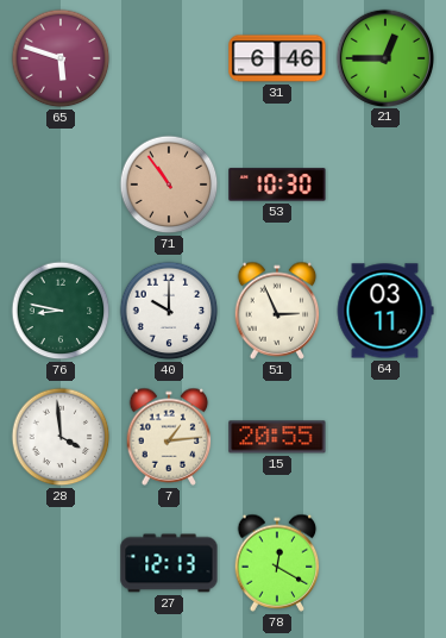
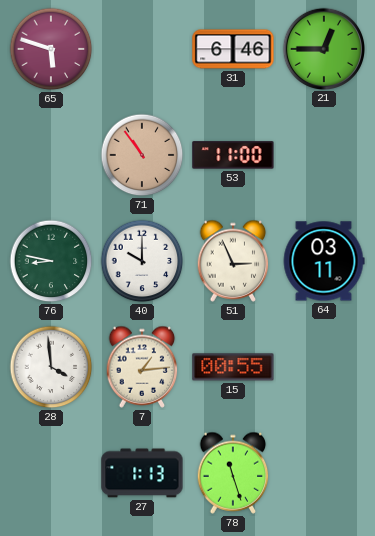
53: 10:30 -> 11:00 (233, 155)
15: 20:55 -> 00:55 (233, 367)
27: 12:13 -> 1:13 (142, 473)
78: 12:20 -> 11:27 (233, 473)
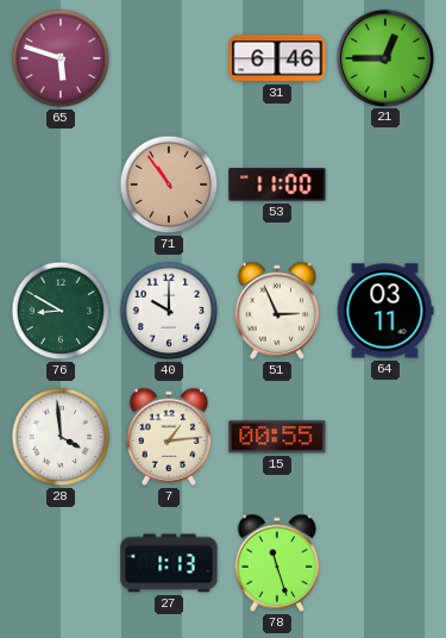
76: 8:47 -> 8:50 (61, 311)
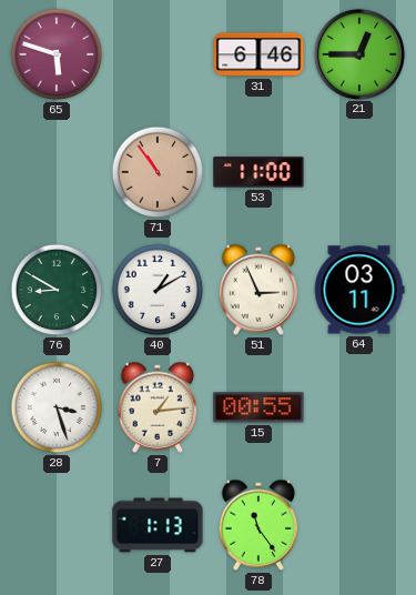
40: 10:00 -> 1:10 (158, 290)
28: 3:59 -> 3:27 (57, 407)
78: 11:27 -> 11:24 (258, 525)
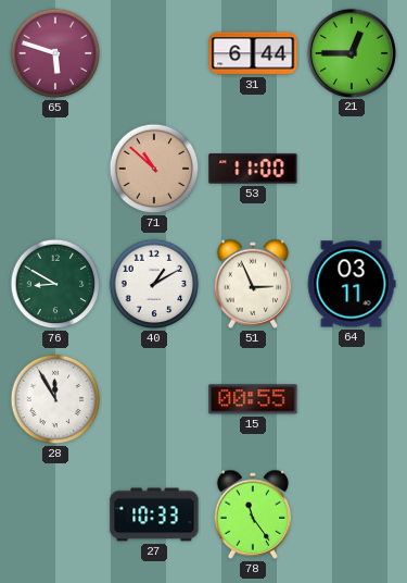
31: 6:46 -> 6:44 (253, 53)
71: 10:54 -> 10:52 (154, 169)
28: 3:27 -> 11:55 (55, 399)
7: 1:14 -> none (158, 407)
27: 1:13 -> 10:33 (154, 514)
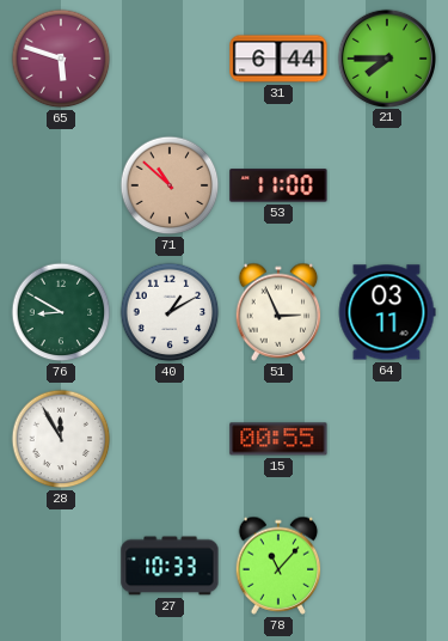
21: 12:45 -> 7:45 (386, 57)
78: 11:24 -> 11:07 (278, 566)
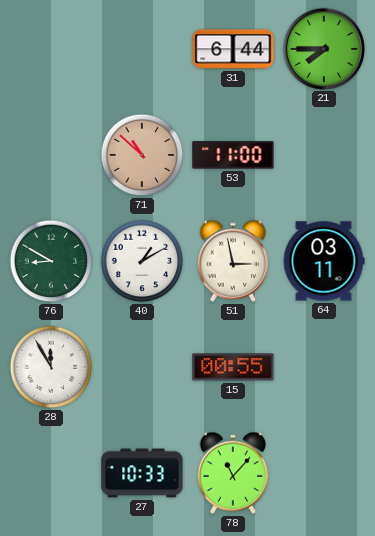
65: 5:48 -> none (61, 59)
51: 2:56 -> 2:58 (233, 261)
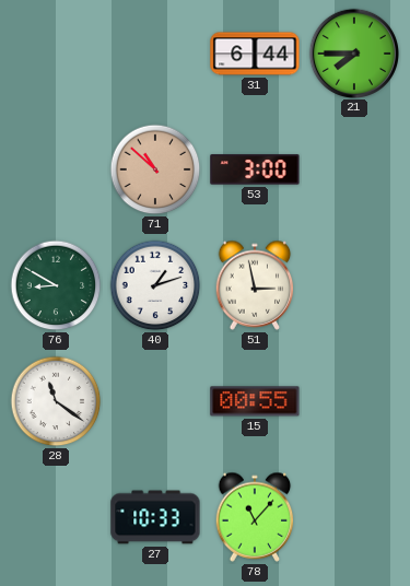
53: 11:00 -> 3:00 (255, 169)
40: 1:10 -> 1:12 (155, 285)
64: 03:11 -> none (324, 261)
28: 11:55 -> 11:21 (56, 401)
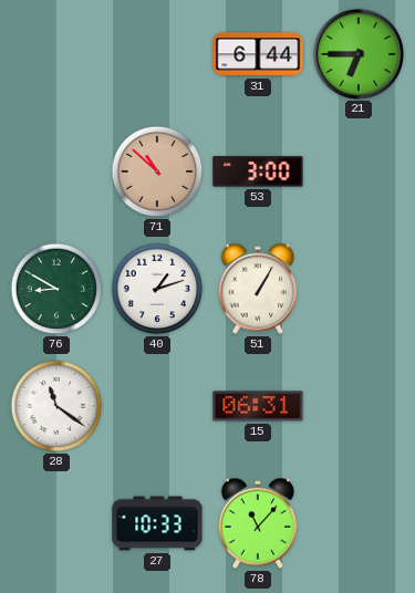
21: 7:45 -> 6:45 (357, 53)
51: 2:58 -> 1:05 (258, 289)
15: 00:55 -> 06:31 (258, 406)
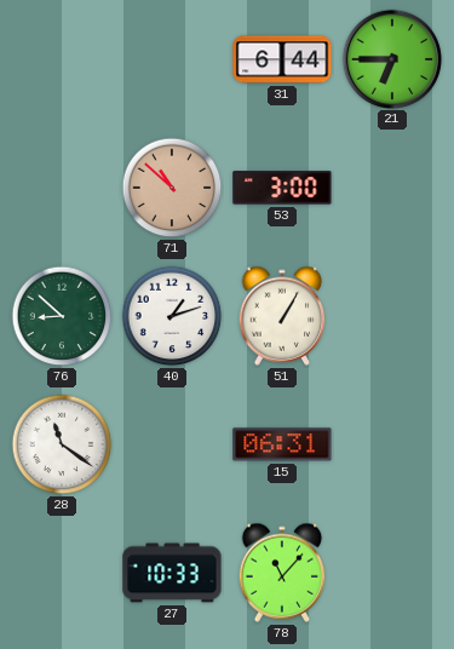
76: 8:50 -> 8:52 (62, 316)
